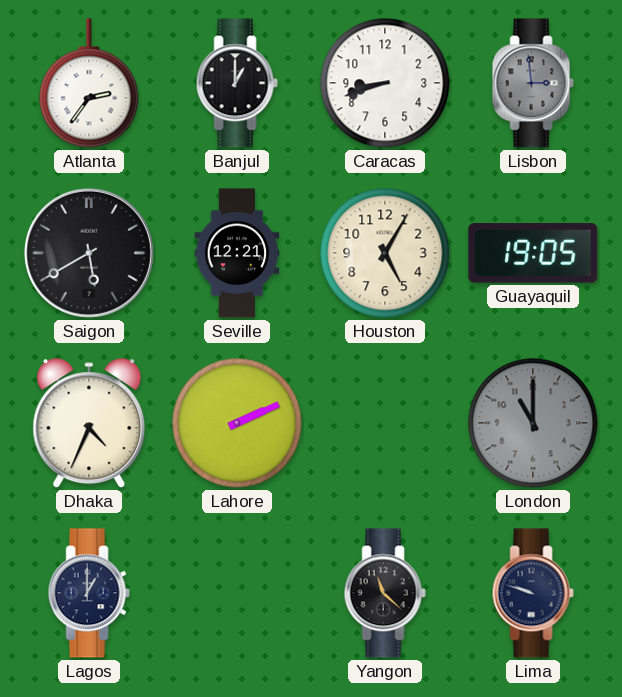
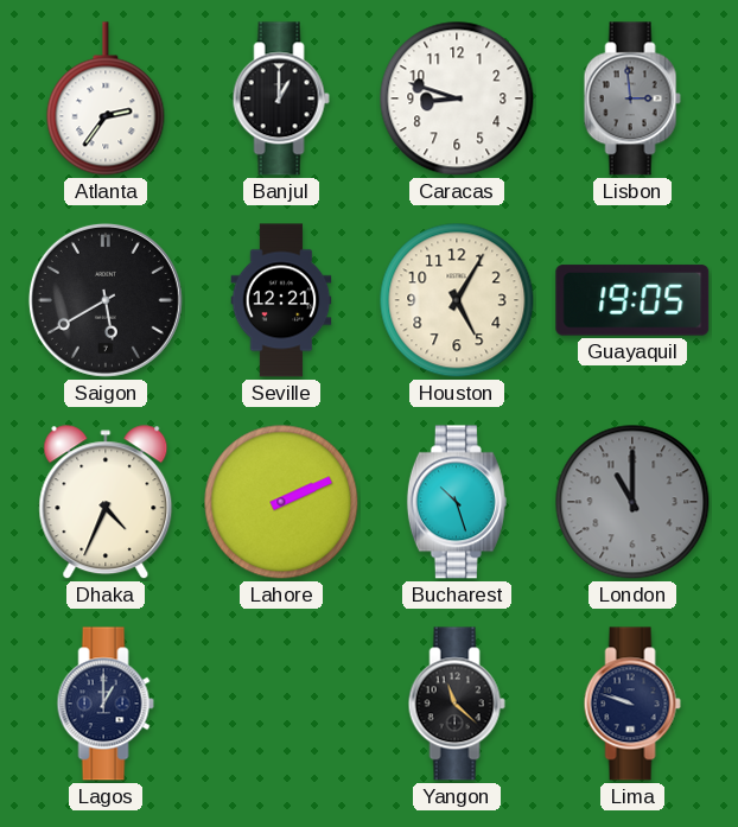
Caracas: 8:42 -> 8:48 (457, 98)
Bucharest: none -> 10:27 (457, 502)
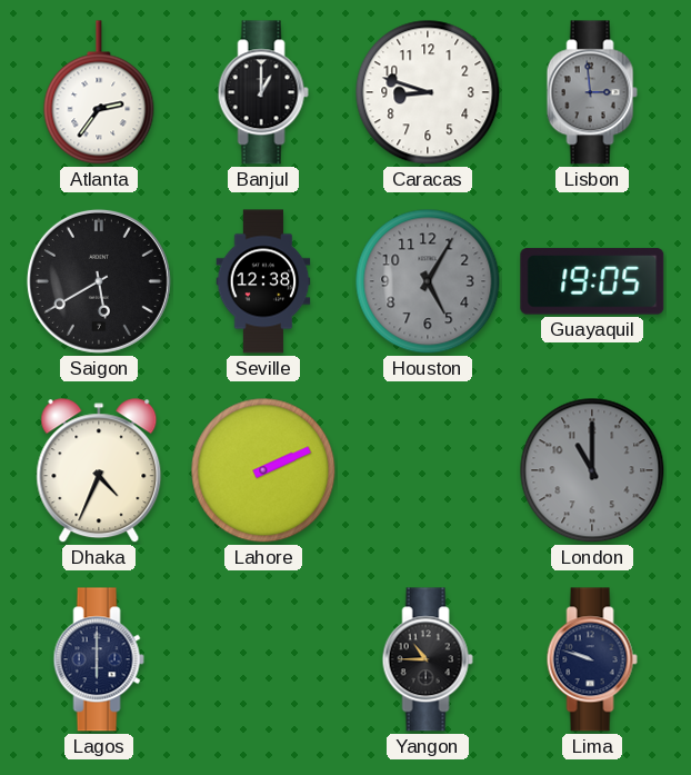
Seville: 12:21 -> 12:38 (263, 281)
Houston dial: cream -> grey (428, 281)
Bucharest: 10:27 -> none (457, 502)
Lagos: 1:00 -> 6:00 (99, 659)
Yangon: 11:22 -> 10:45 (428, 659)
